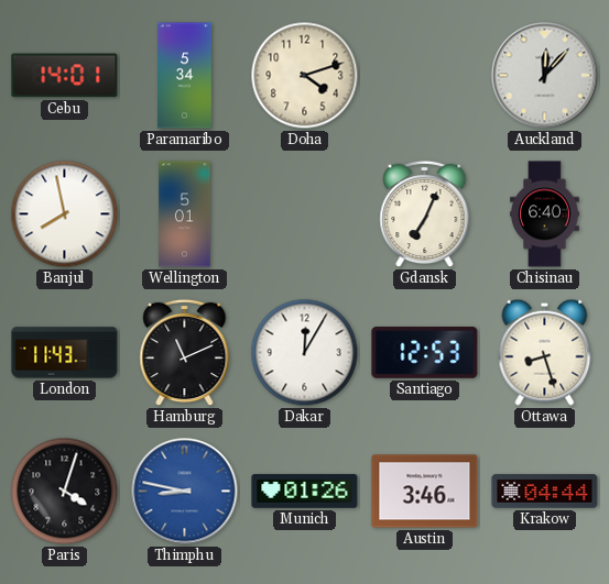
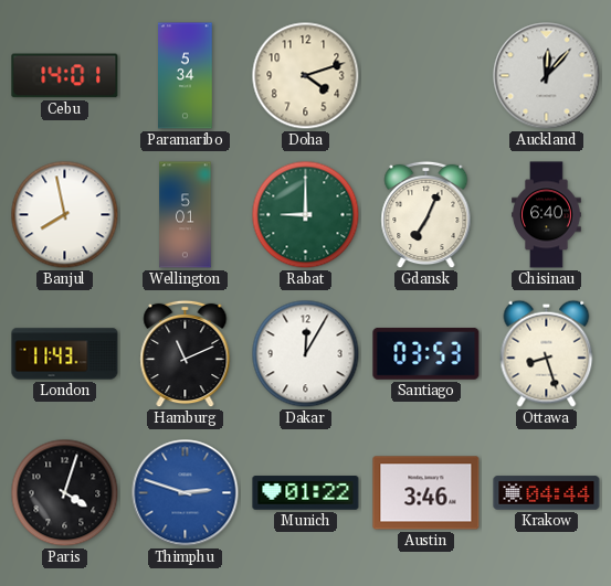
Rabat: none -> 9:00 (306, 215)
Santiago: 12:53 -> 03:53 (426, 353)
Thimphu: 8:47 -> 2:48 (186, 493)
Munich: 01:26 -> 01:22 (306, 493)
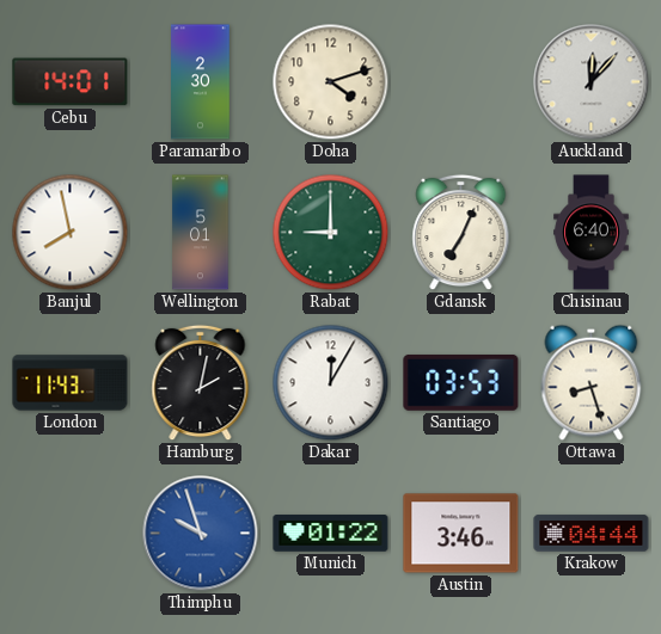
Paramaribo: 5:34 -> 2:30 (201, 82)
Hamburg: 11:11 -> 2:02 (201, 383)
Paris: 4:03 -> none (65, 493)
Thimphu: 2:48 -> 9:57 (201, 534)
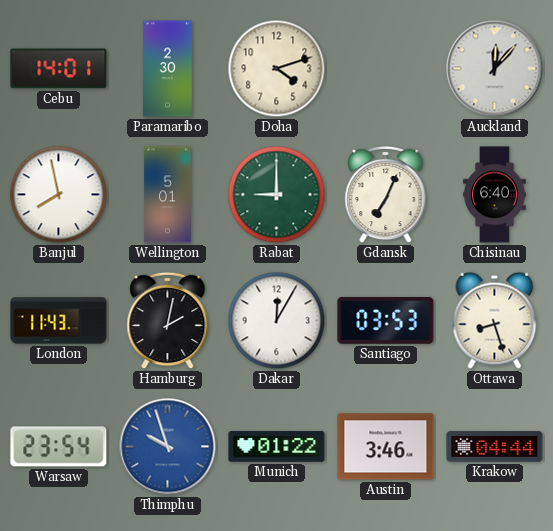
Warsaw: none -> 23:54 (59, 447)
